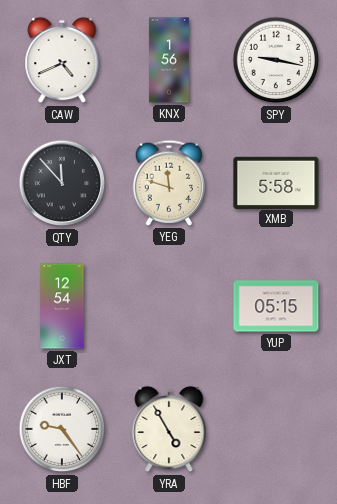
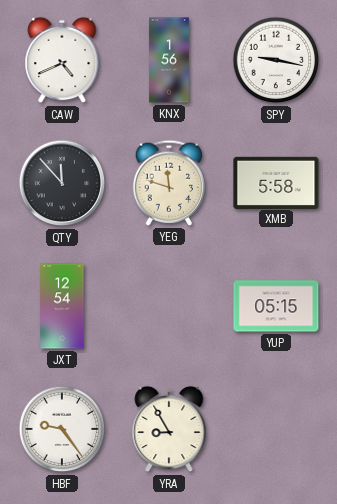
YRA: 4:55 -> 8:55 (169, 429)
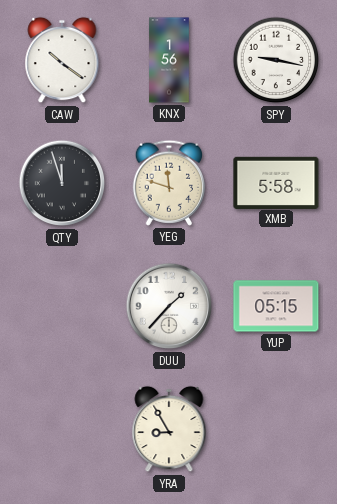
CAW: 4:41 -> 10:21 (62, 60)
QTY: 11:53 -> 11:57 (62, 183)
JXT: 12:54 -> none (62, 306)
DUU: none -> 1:37 (169, 306)
HBF: 9:24 -> none (62, 429)
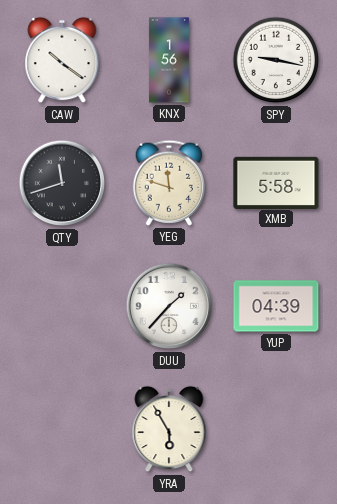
QTY: 11:57 -> 11:42 (62, 183)
YUP: 05:15 -> 04:39 (276, 306)
YRA: 8:55 -> 5:55 (169, 429)
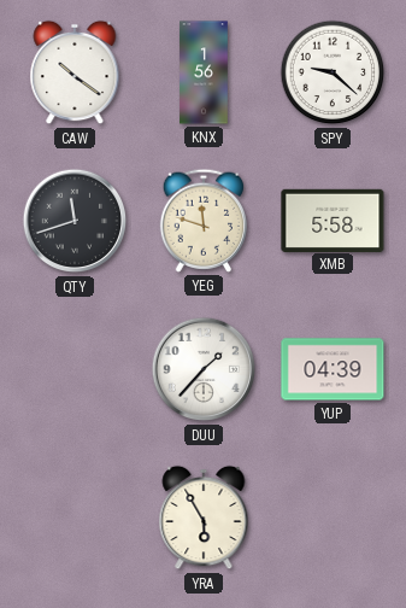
SPY: 9:17 -> 9:22 (333, 72)
